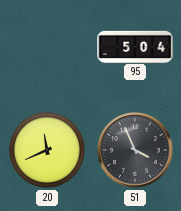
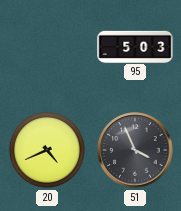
95: 5:04 -> 5:03 (135, 46)
20: 11:41 -> 4:41 (48, 151)
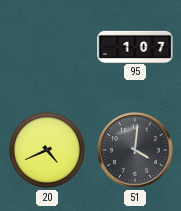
95: 5:03 -> 1:07 (135, 46)
51: 3:56 -> 4:01 (135, 150)
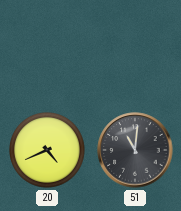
95: 1:07 -> none (135, 46)
51: 4:01 -> 11:01 (135, 150)
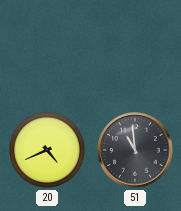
51: 11:01 -> 10:59 (135, 150)
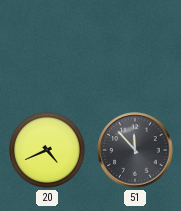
51: 10:59 -> 11:53 (135, 150)
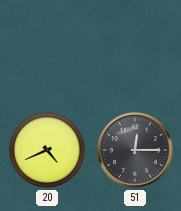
51: 11:53 -> 12:15 (135, 150)
